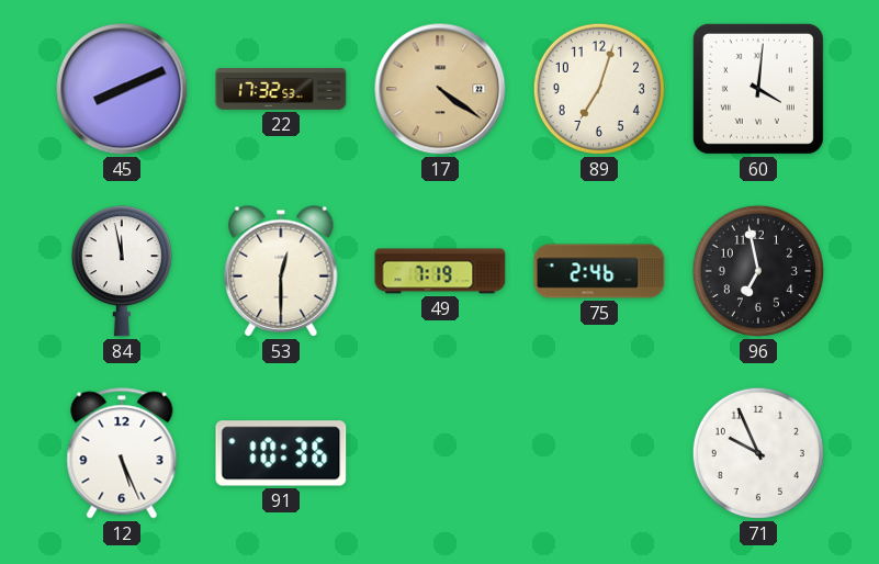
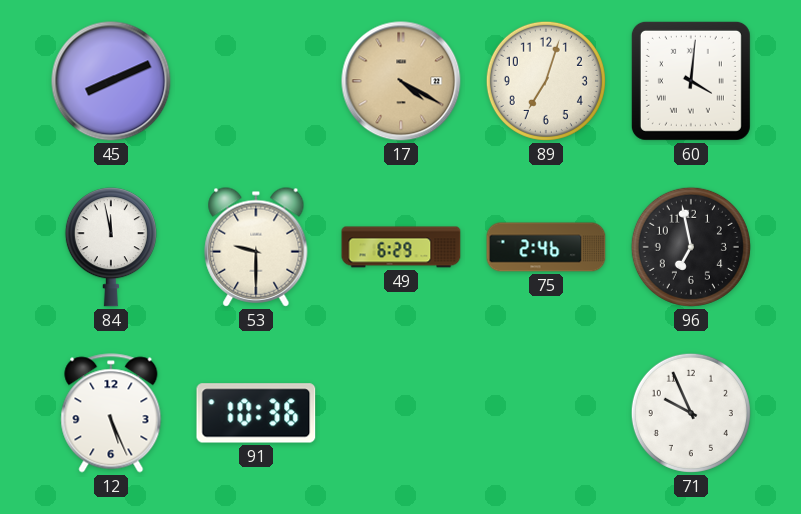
22: 17:32 -> none (281, 89)
17: 4:21 -> 4:20 (401, 81)
53: 12:30 -> 9:30 (256, 247)
49: 7:19 -> 6:29 (401, 247)
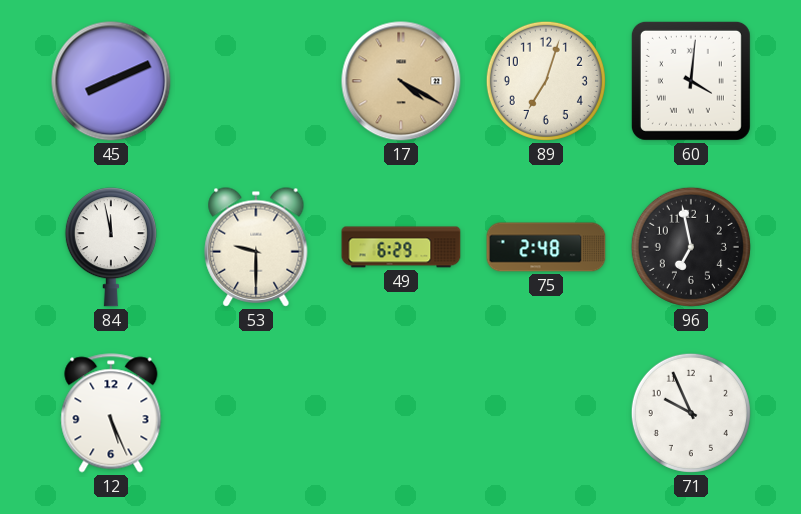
75: 2:46 -> 2:48 (546, 247)
91: 10:36 -> none (256, 413)
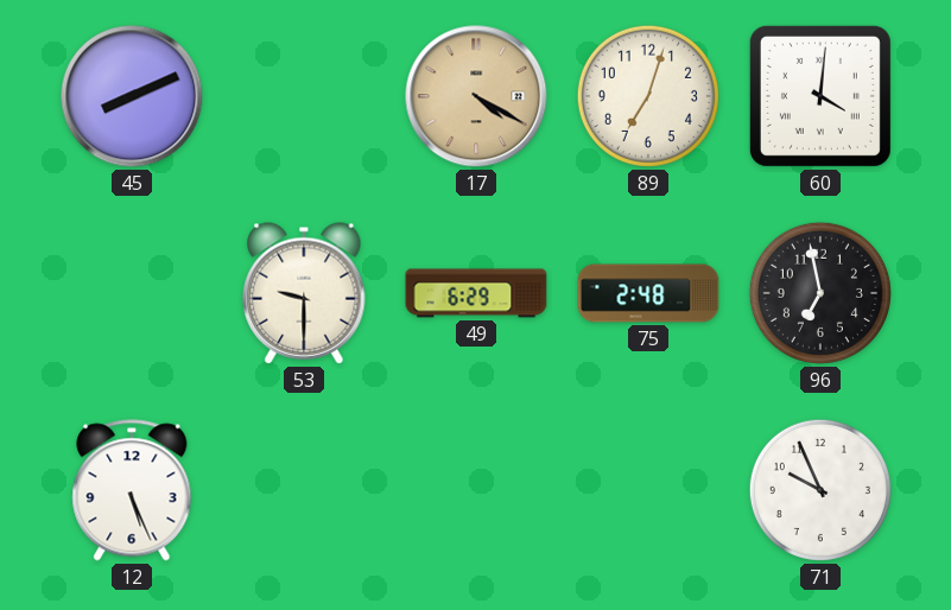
84: 11:58 -> none (111, 247)
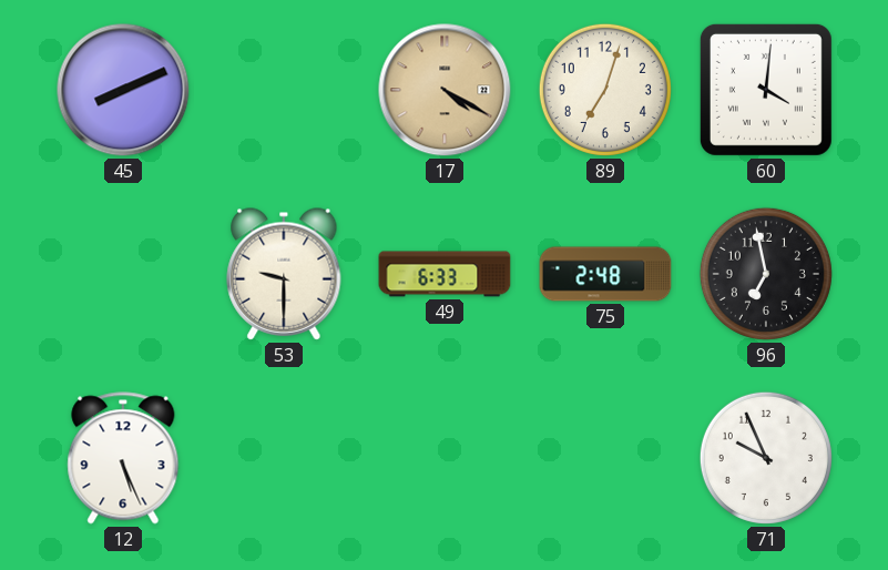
49: 6:29 -> 6:33 (445, 274)
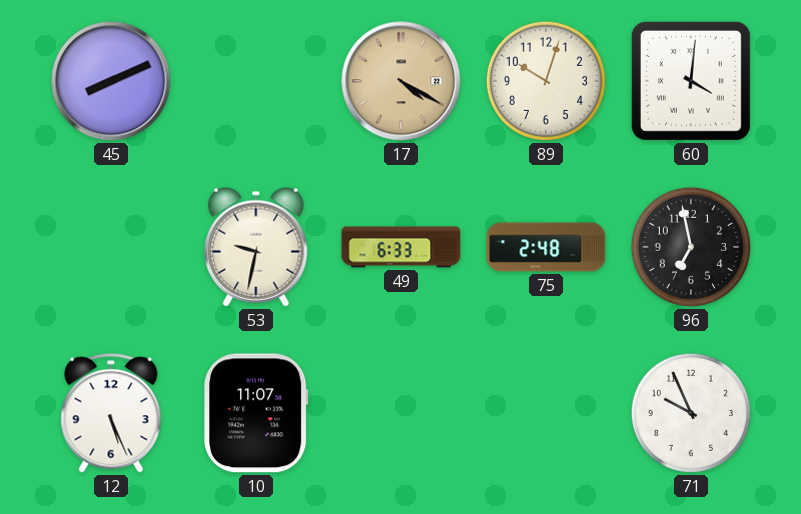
89: 7:03 -> 10:03 (546, 81)
53: 9:30 -> 9:32 (256, 247)
10: none -> 11:07 (257, 413)
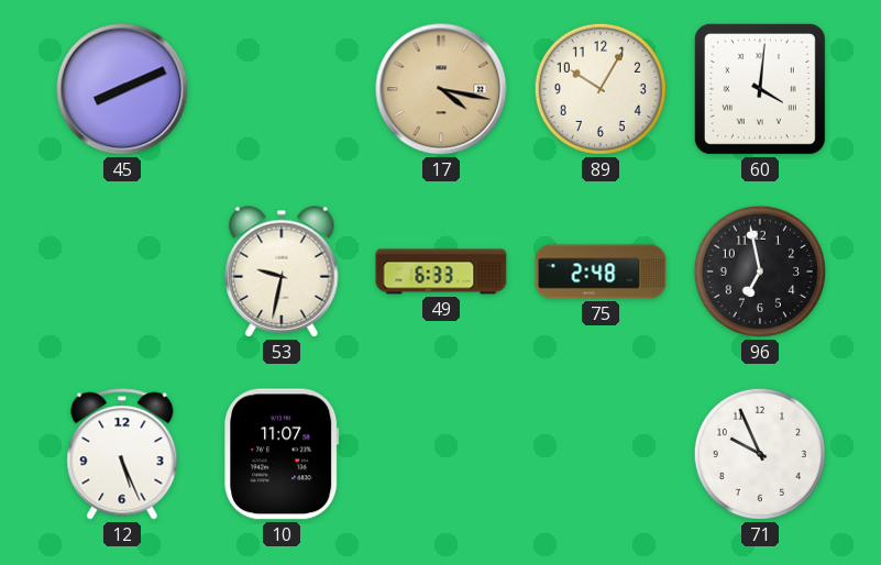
17: 4:20 -> 4:17 (441, 89)
89: 10:03 -> 10:05 (601, 89)
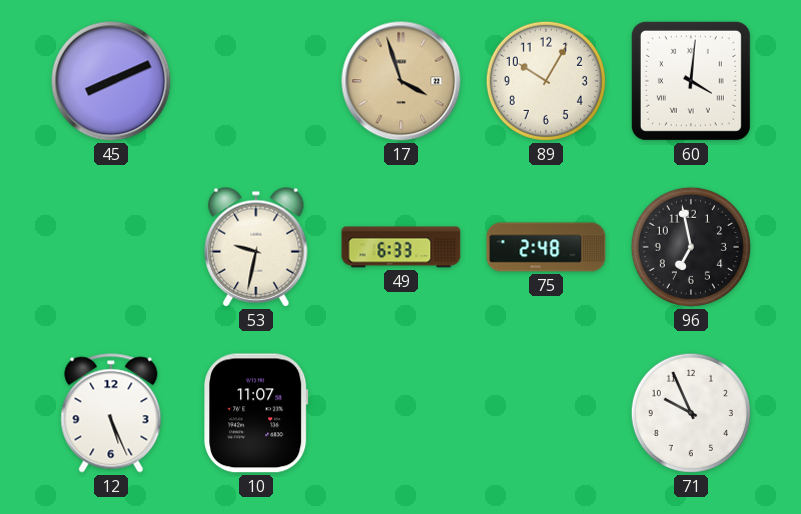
17: 4:17 -> 3:57 (401, 81)
